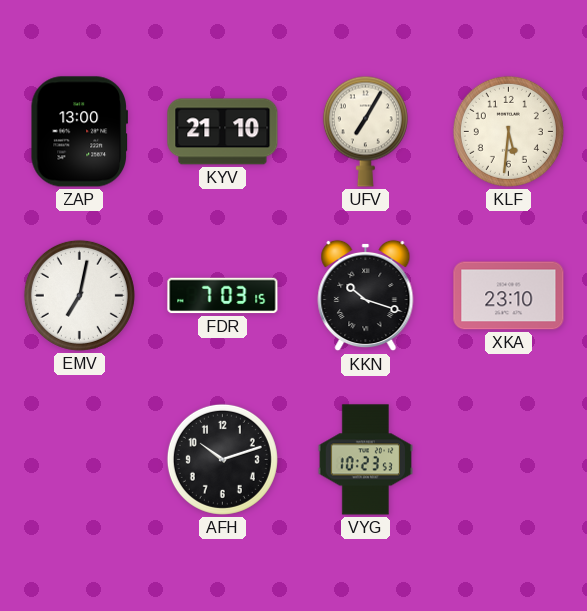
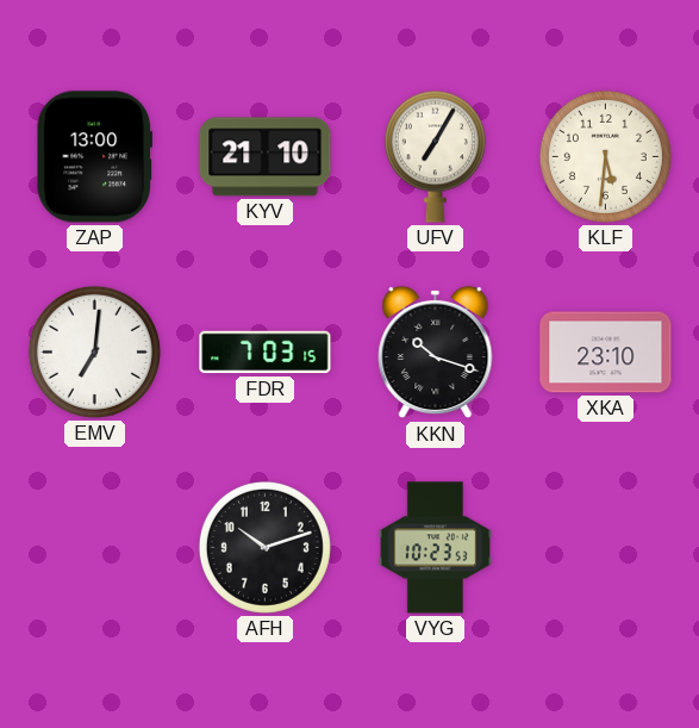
EMV: 7:02 -> 7:01 (94, 351)
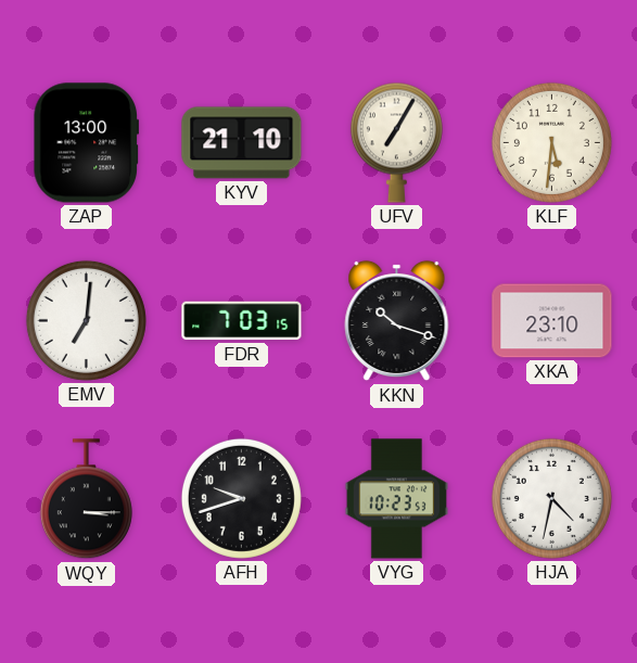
WQY: none -> 3:15 (86, 499)
AFH: 10:12 -> 9:42 (241, 498)
HJA: none -> 4:32 (551, 498)
